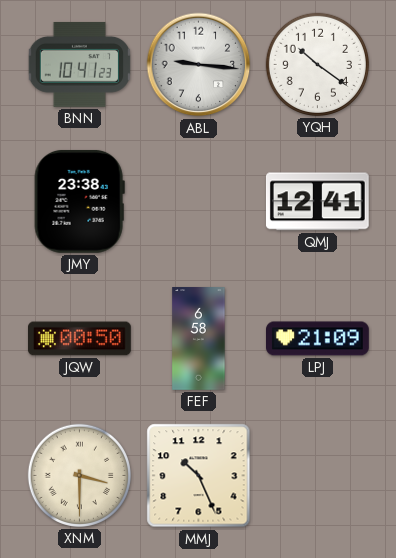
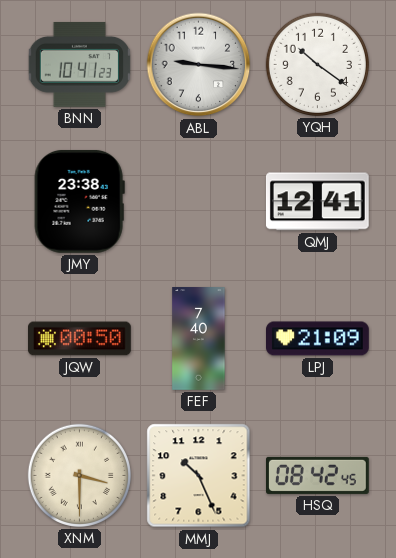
FEF: 6:58 -> 7:40 (199, 339)
HSQ: none -> 08:42 (318, 475)
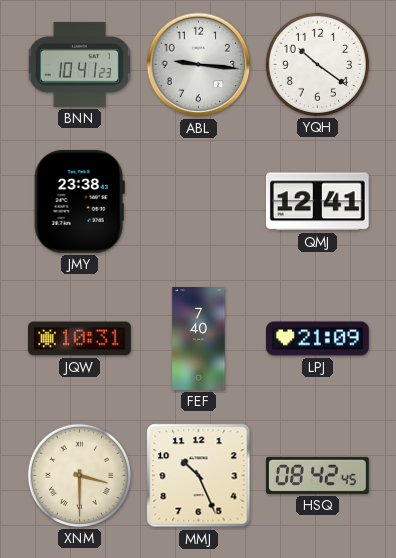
JQW: 00:50 -> 10:31 (80, 339)
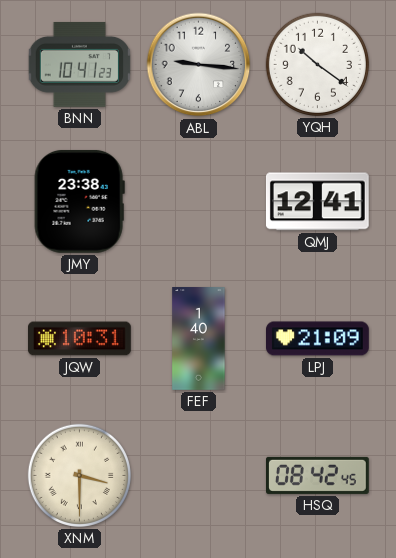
FEF: 7:40 -> 1:40 (199, 339)
MMJ: 10:26 -> none (199, 476)
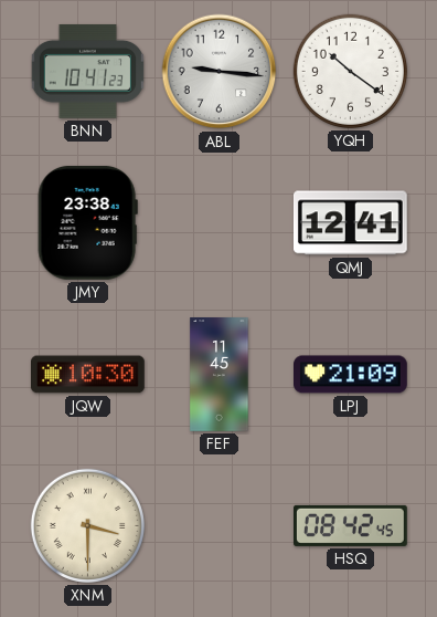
JQW: 10:31 -> 10:30 (88, 375)
FEF: 1:40 -> 11:45 (220, 375)
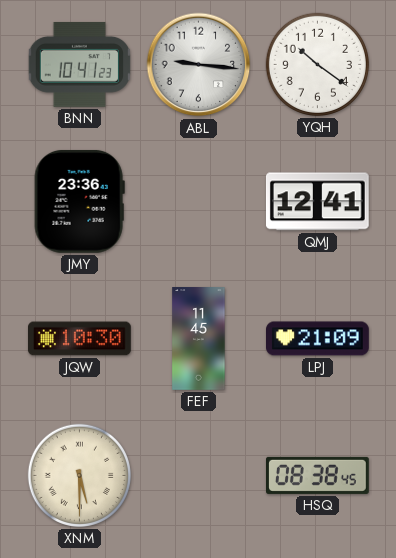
JMY: 23:38 -> 23:36 (79, 201)
XNM: 3:30 -> 5:30 (79, 475)
HSQ: 08:42 -> 08:38 (318, 475)
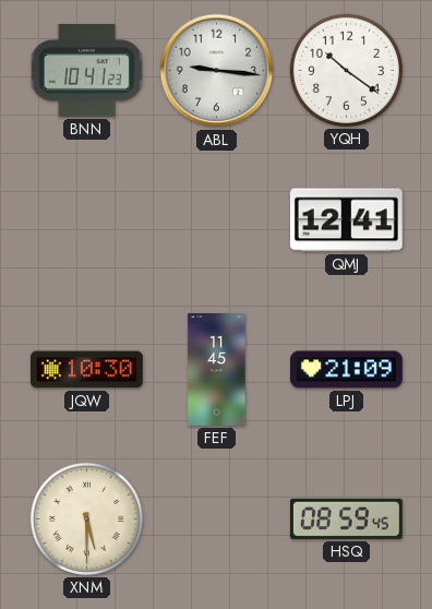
JMY: 23:36 -> none (79, 201)
HSQ: 08:38 -> 08:59 (347, 518)
